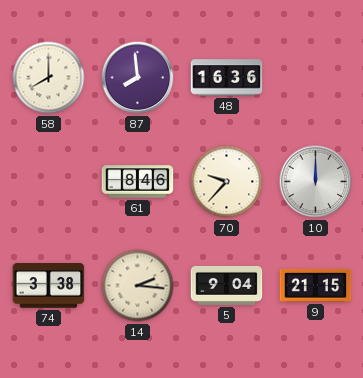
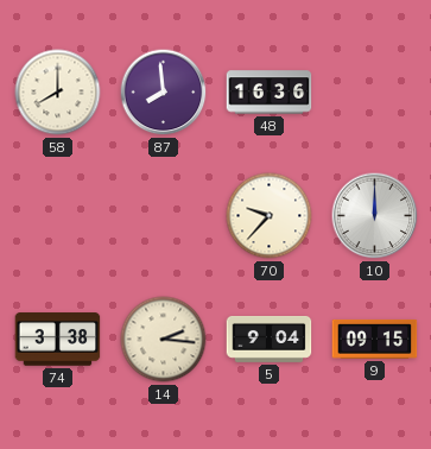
61: 8:46 -> none (138, 182)
9: 21:15 -> 09:15 (375, 340)
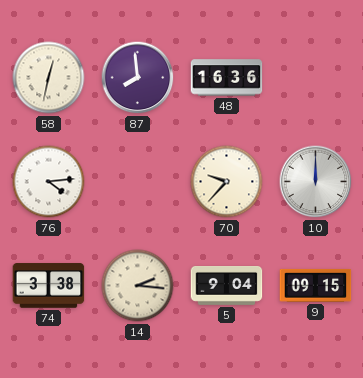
58: 8:00 -> 12:32 (49, 78)
76: none -> 4:14 (49, 182)
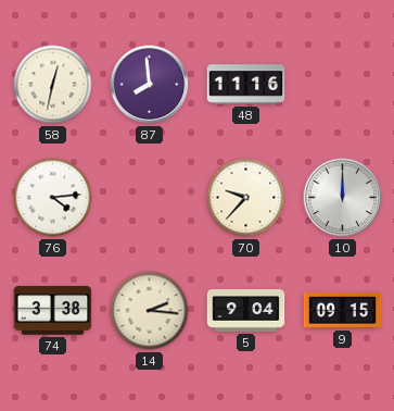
48: 16:36 -> 11:16 (246, 85)
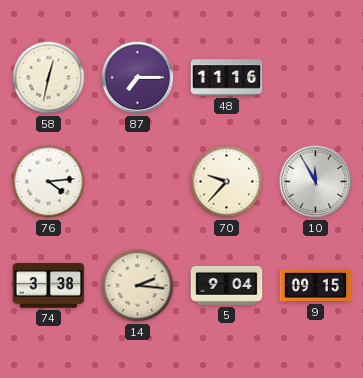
87: 7:59 -> 7:15 (138, 78)
10: 12:00 -> 11:55 (316, 182)
